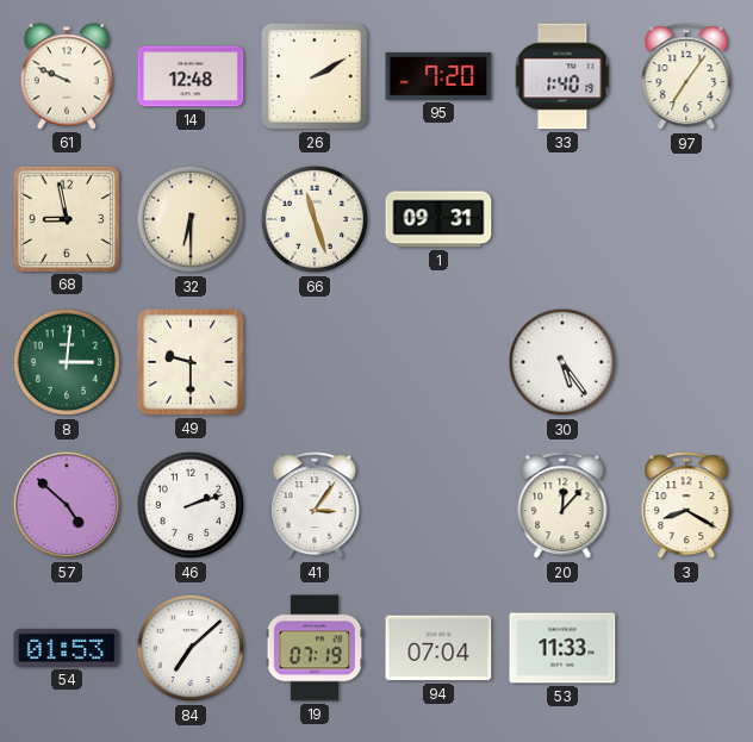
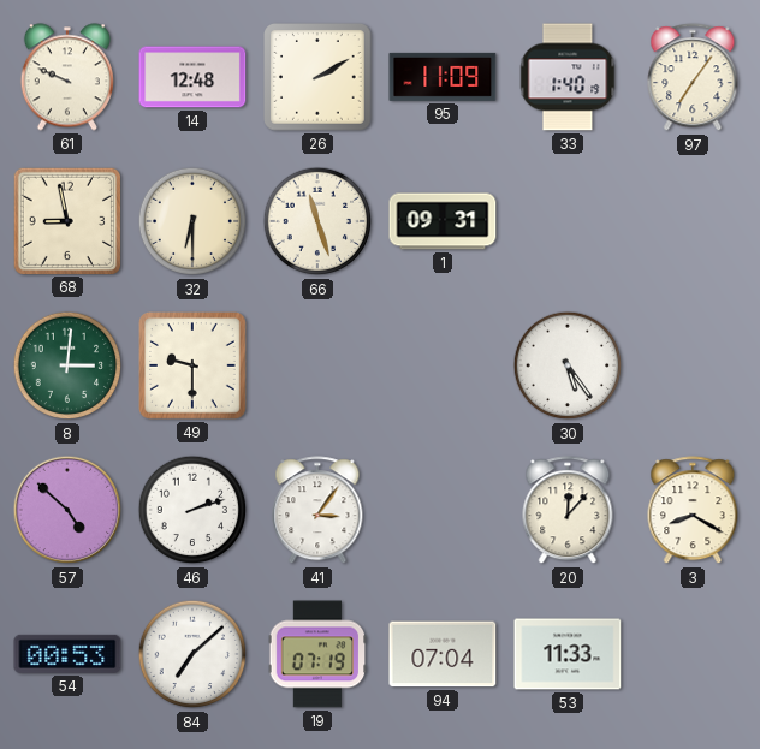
95: 7:20 -> 11:09 (443, 77)
54: 01:53 -> 00:53 (67, 654)
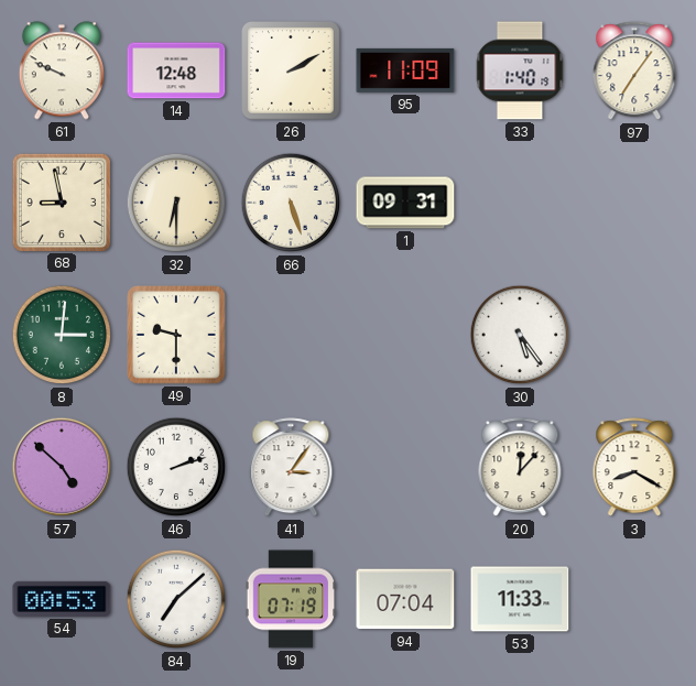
66: 11:27 -> 5:27 (291, 203)
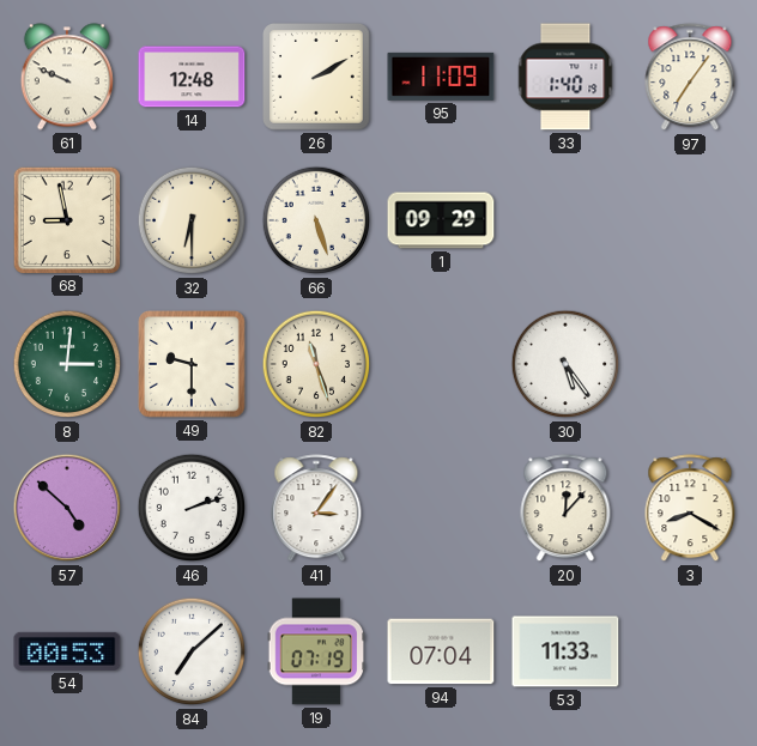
1: 09:31 -> 09:29 (441, 220)
82: none -> 11:27 (316, 364)
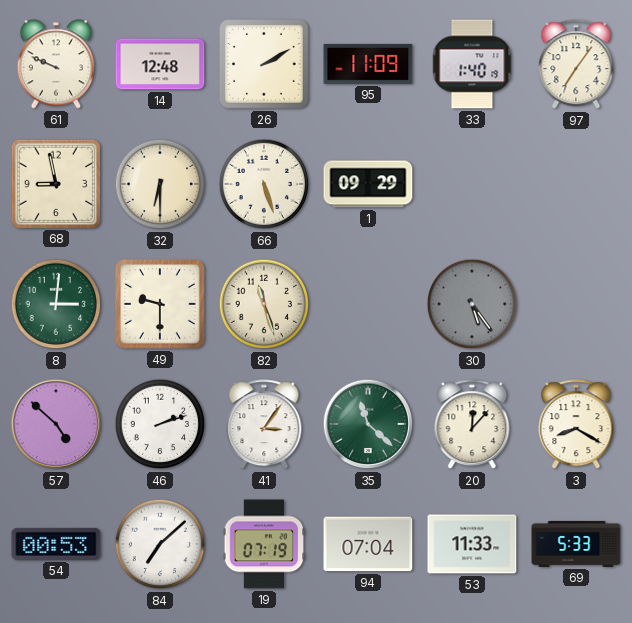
30 dial: white -> grey (472, 304)
35: none -> 11:22 (368, 424)
69: none -> 5:33 (576, 544)
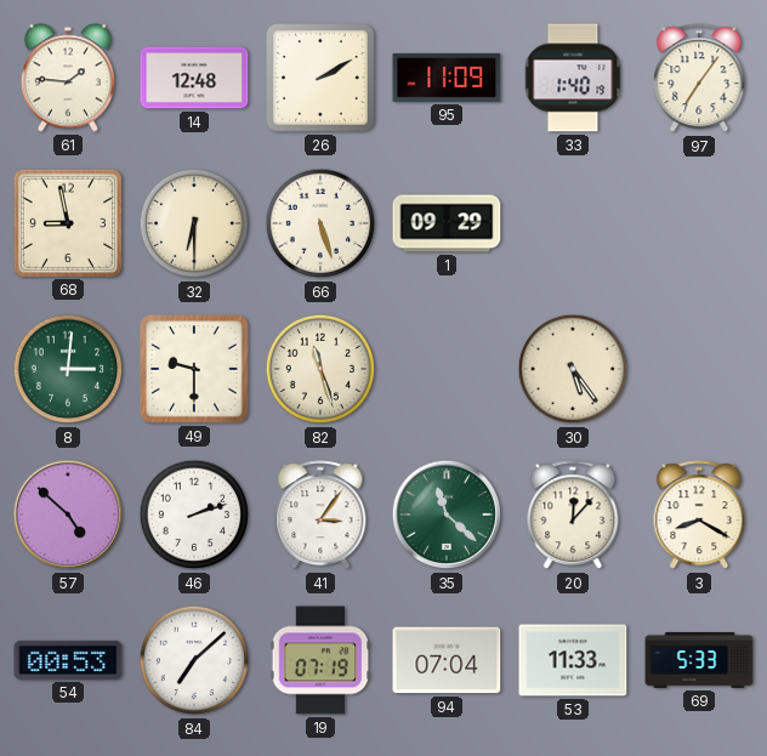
61: 9:49 -> 1:46 (68, 78)
30 dial: grey -> cream (573, 369)
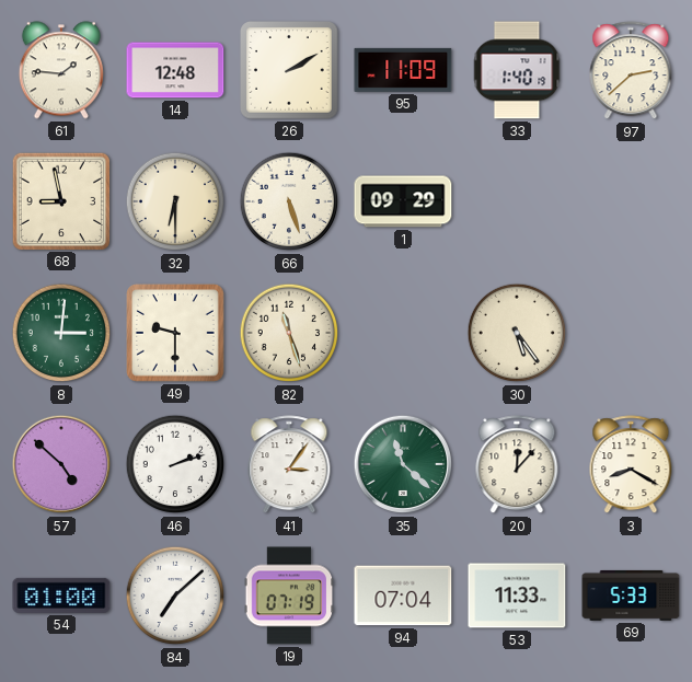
97: 7:06 -> 2:38 (631, 71)
54: 00:53 -> 01:00 (61, 596)
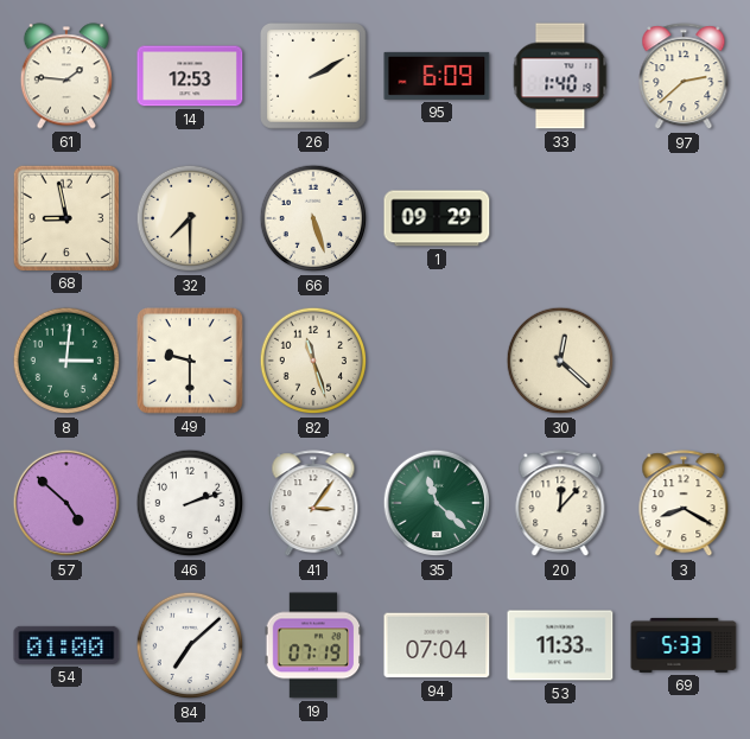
14: 12:48 -> 12:53 (190, 76)
95: 11:09 -> 6:09 (437, 76)
32: 6:30 -> 7:30 (190, 218)
30: 5:24 -> 12:22 (560, 361)
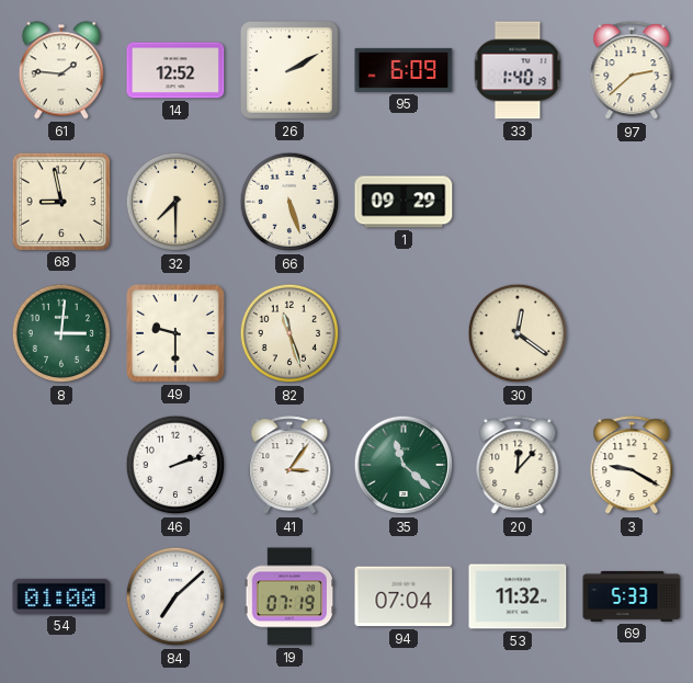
14: 12:53 -> 12:52 (175, 70)
30: 12:22 -> 12:21 (518, 333)
57: 4:52 -> none (66, 503)
3: 8:20 -> 9:20 (632, 466)
53: 11:33 -> 11:32 (518, 596)
